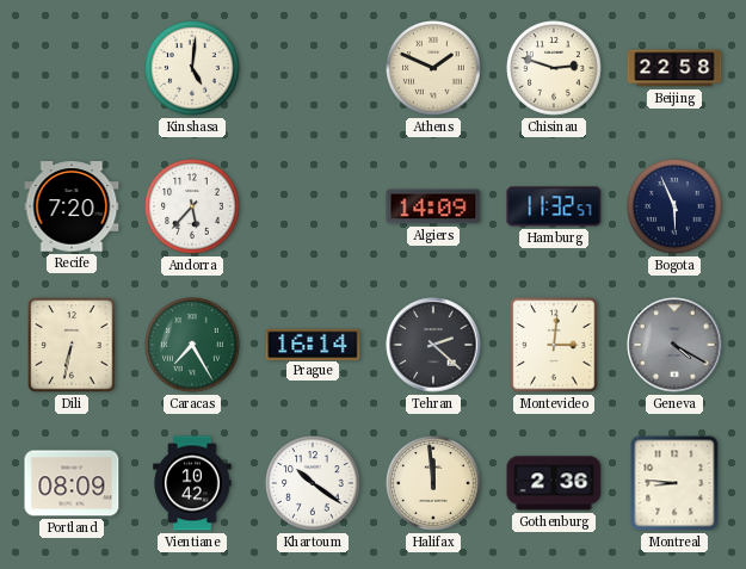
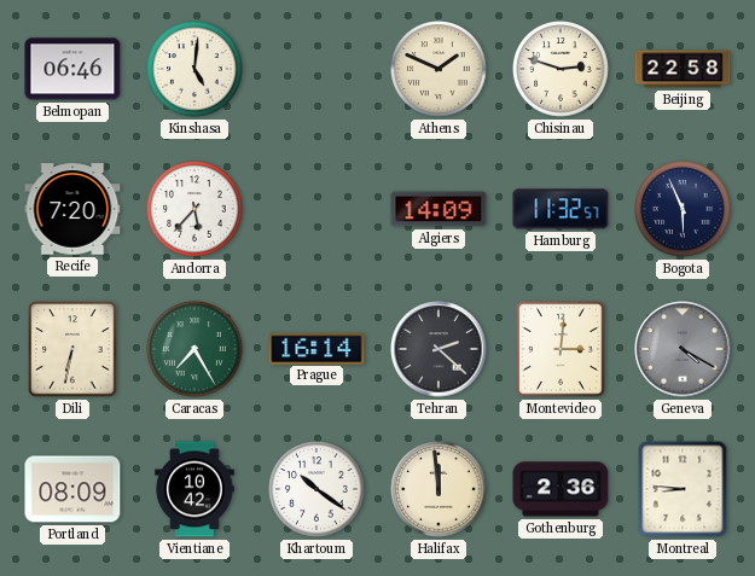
Belmopan: none -> 06:46 (72, 69)
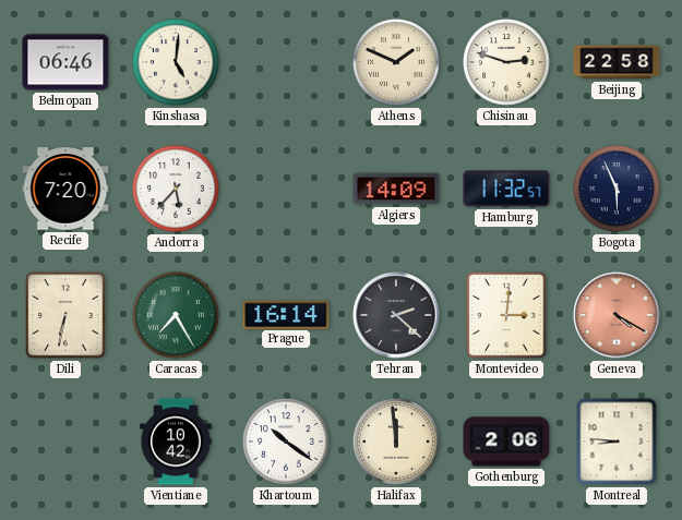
Geneva dial: grey -> salmon (617, 315)
Portland: 08:09 -> none (72, 489)
Gothenburg: 2:36 -> 2:06 (506, 442)
